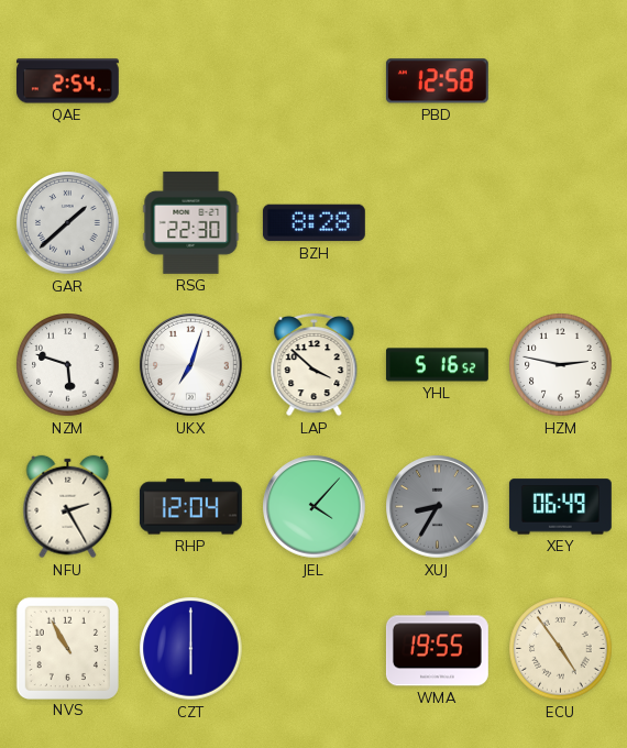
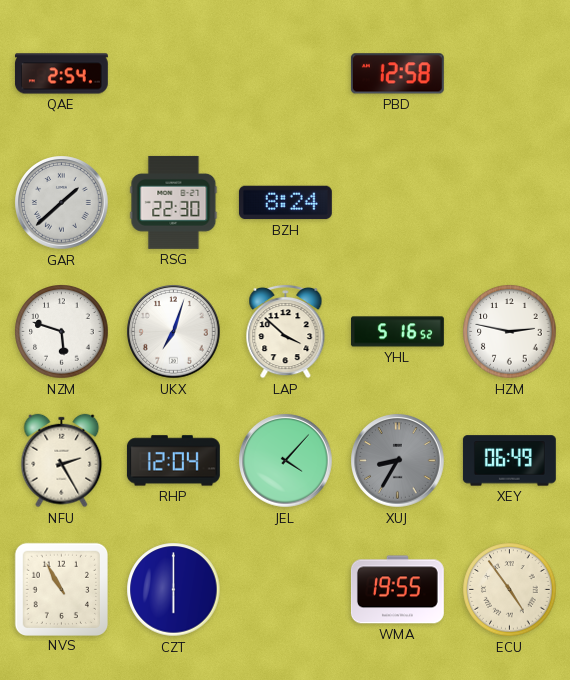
BZH: 8:28 -> 8:24 (285, 203)
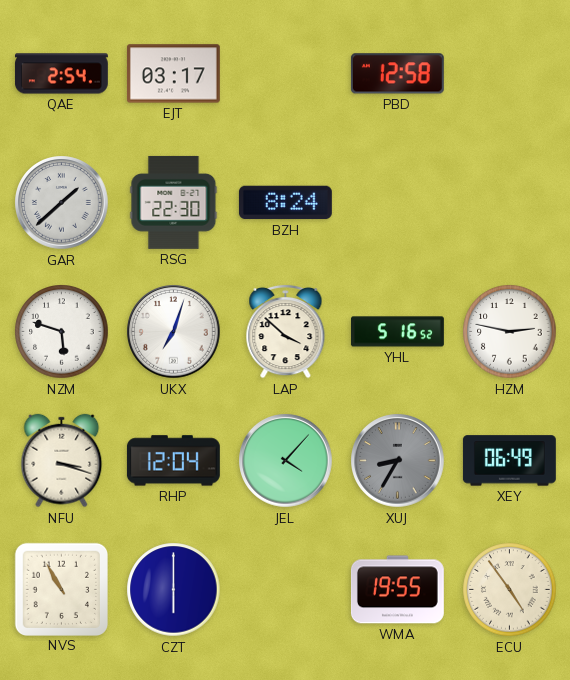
EJT: none -> 03:17 (173, 74)
NFU: 2:25 -> 3:18 (62, 461)
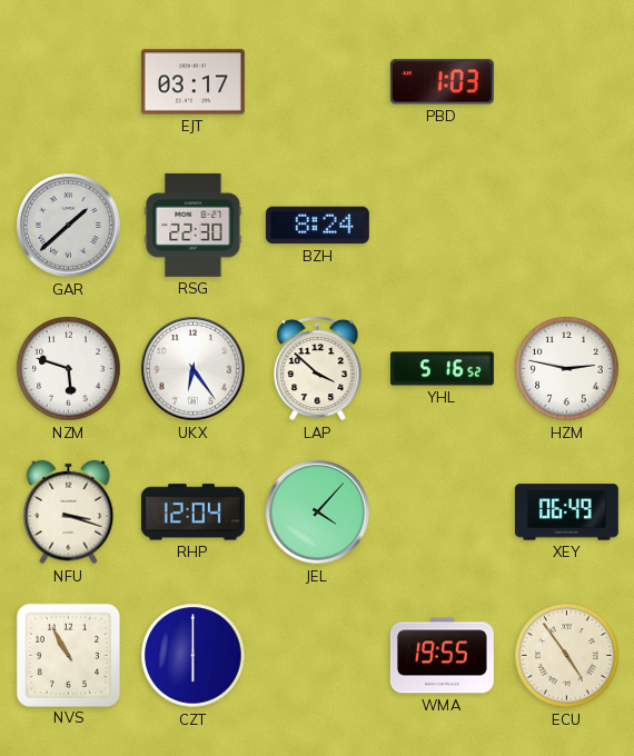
QAE: 2:54 -> none (61, 74)
PBD: 12:58 -> 1:03 (442, 82)
UKX: 7:03 -> 6:24 (194, 369)
XUJ: 8:35 -> none (398, 461)
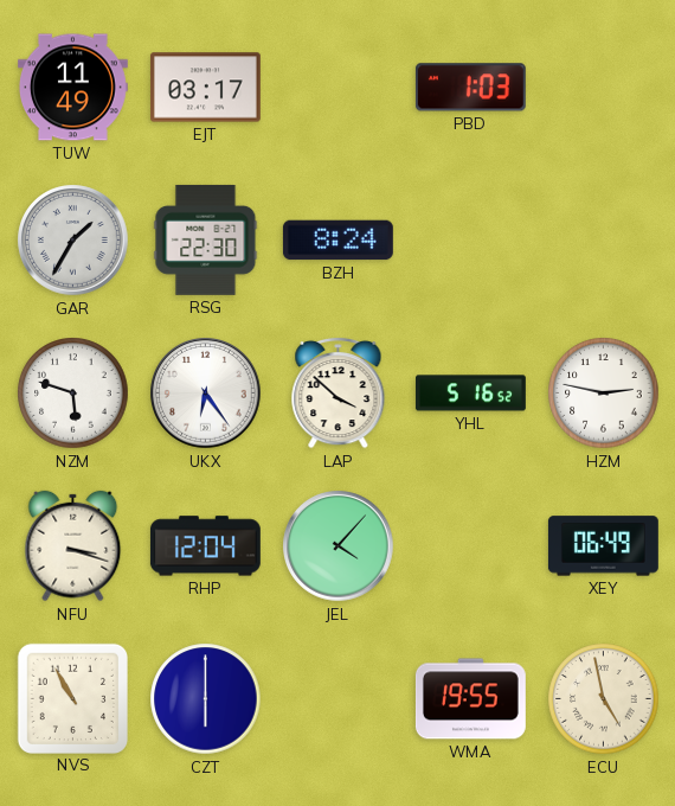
TUW: none -> 11:49 (72, 88)
GAR: 1:38 -> 1:35 (73, 241)
ECU: 4:54 -> 4:58 (604, 699)
